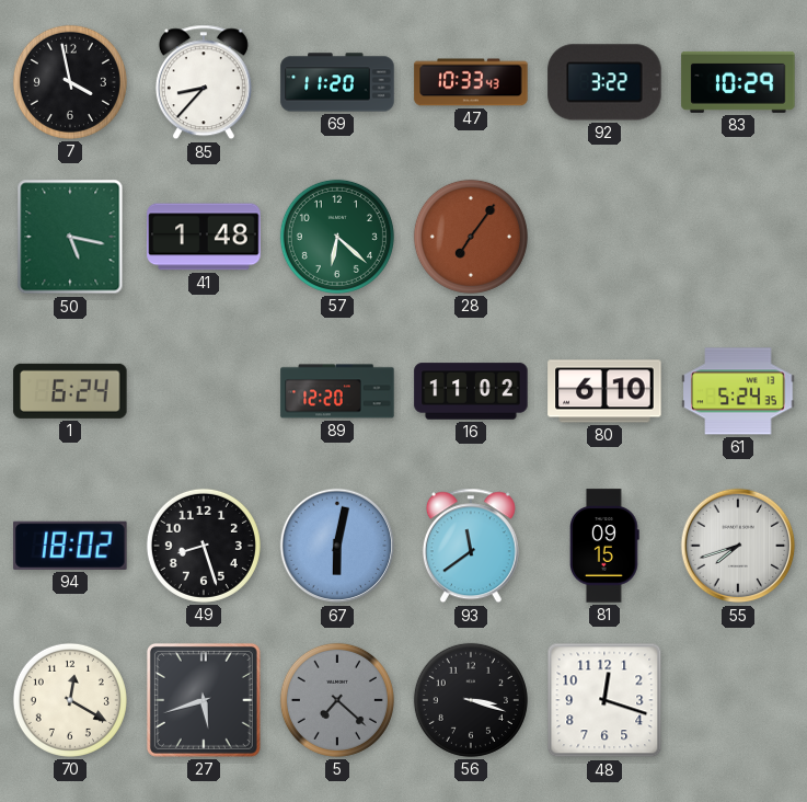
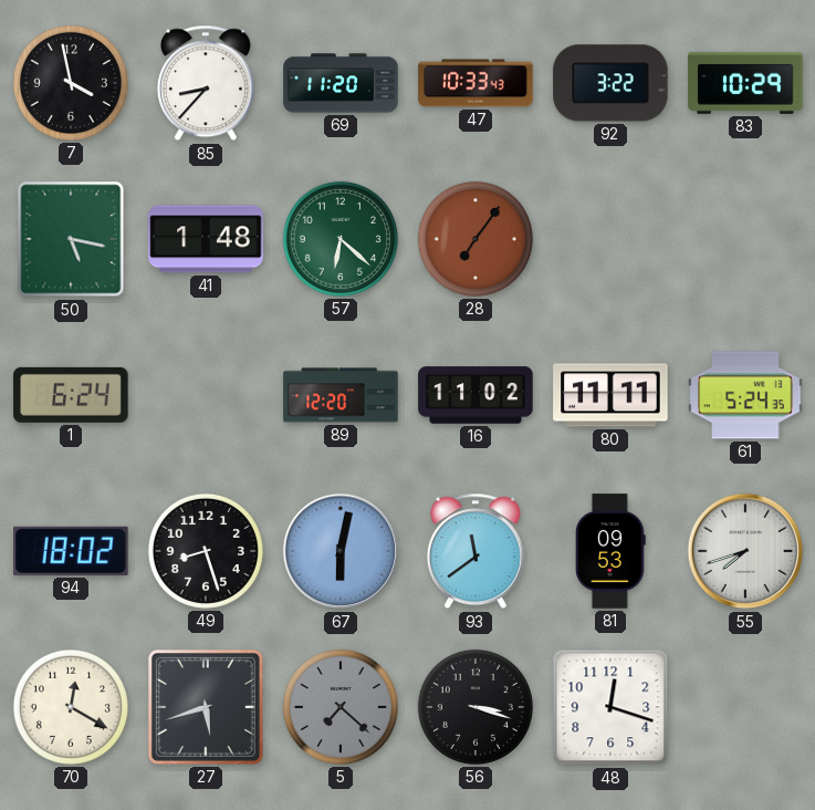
80: 6:10 -> 11:11 (610, 395)
81: 09:15 -> 09:53 (612, 551)
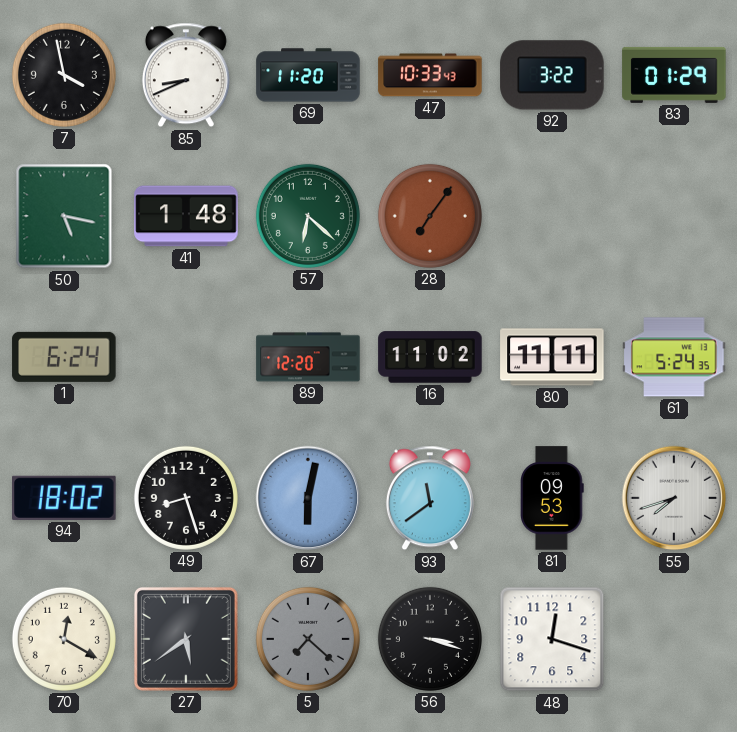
85: 8:37 -> 8:41 (186, 75)
83: 10:29 -> 01:29 (674, 75)
27: 5:42 -> 5:39 (186, 639)
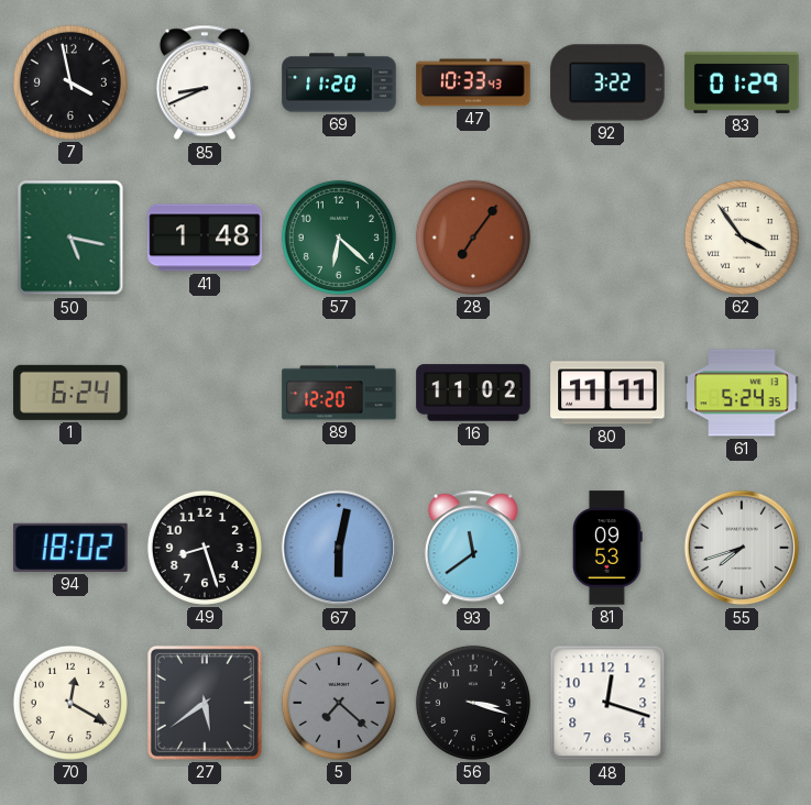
62: none -> 3:54 (742, 238)
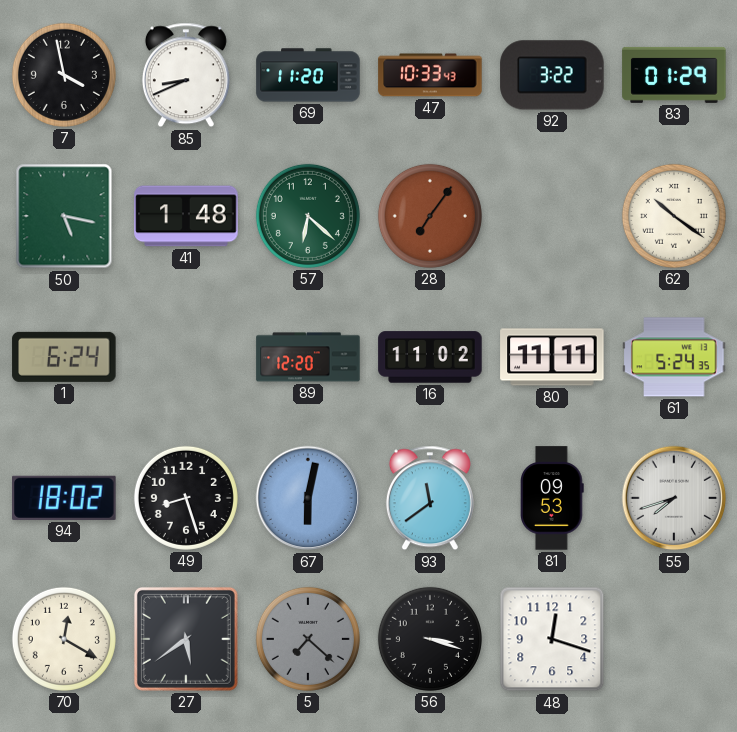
62: 3:54 -> 10:21 (674, 216)
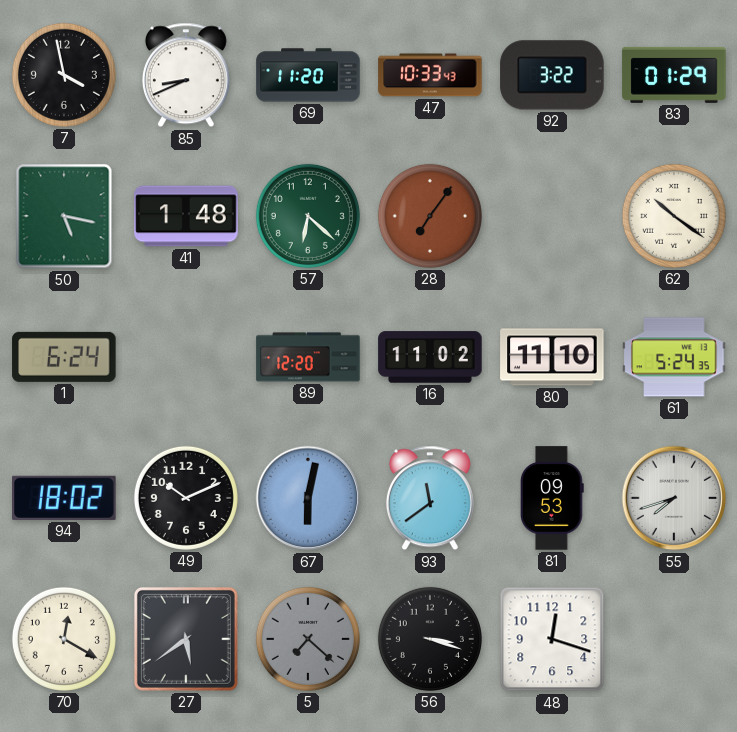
80: 11:11 -> 11:10 (552, 357)
49: 8:27 -> 10:11 (186, 498)
